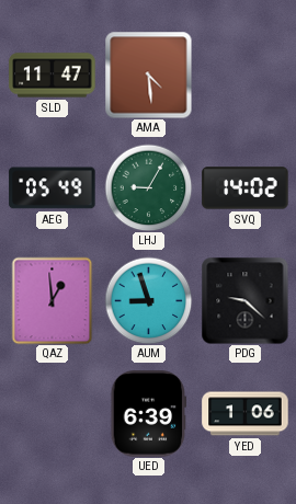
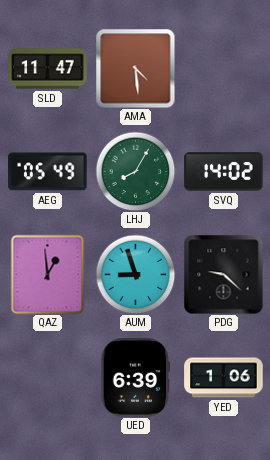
LHJ: 9:05 -> 8:05 (135, 171)
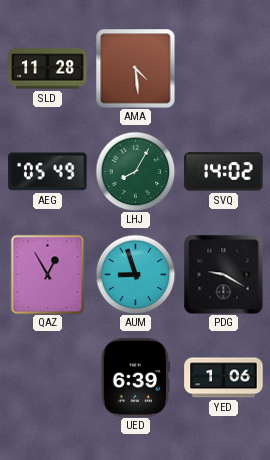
SLD: 11:47 -> 11:28 (48, 69)
QAZ: 12:59 -> 12:55 (48, 274)
PDG: 9:22 -> 9:20 (223, 274)
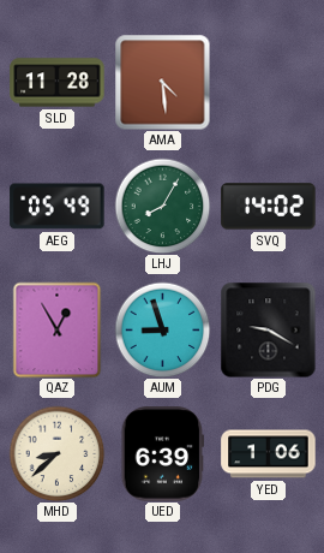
MHD: none -> 8:38 (56, 453)
